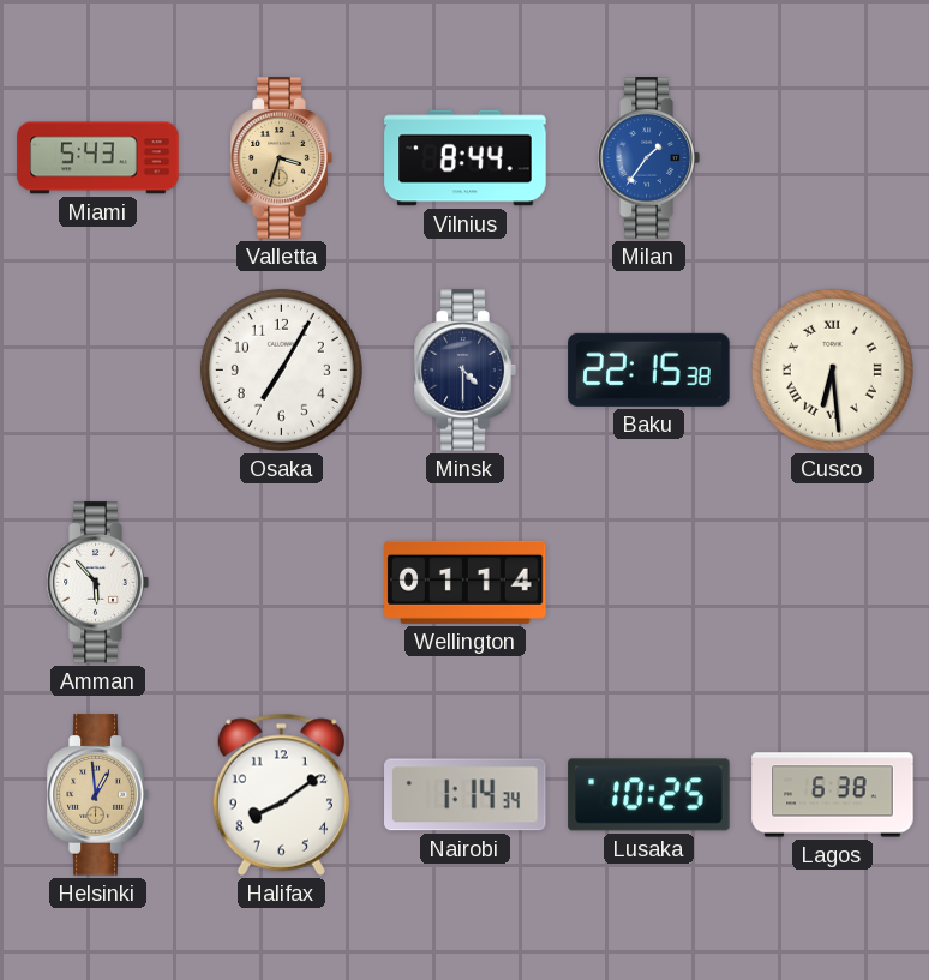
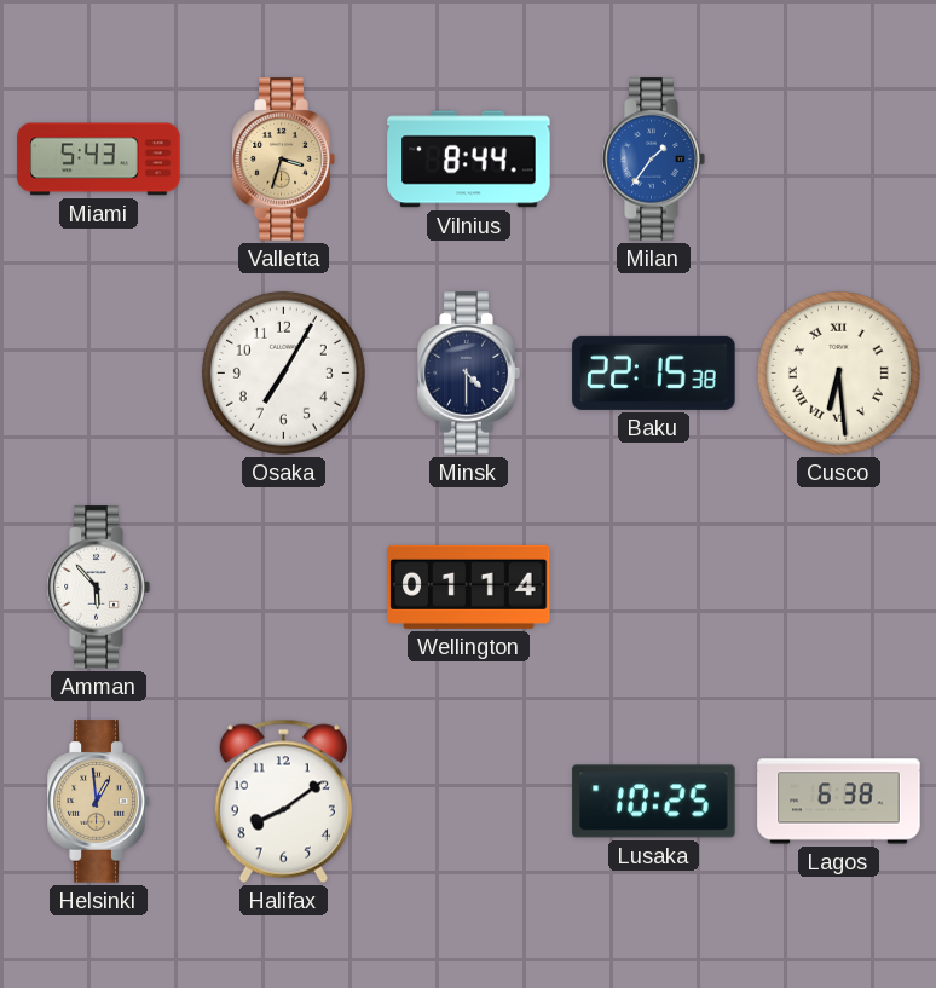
Nairobi: 1:14 -> none (466, 795)
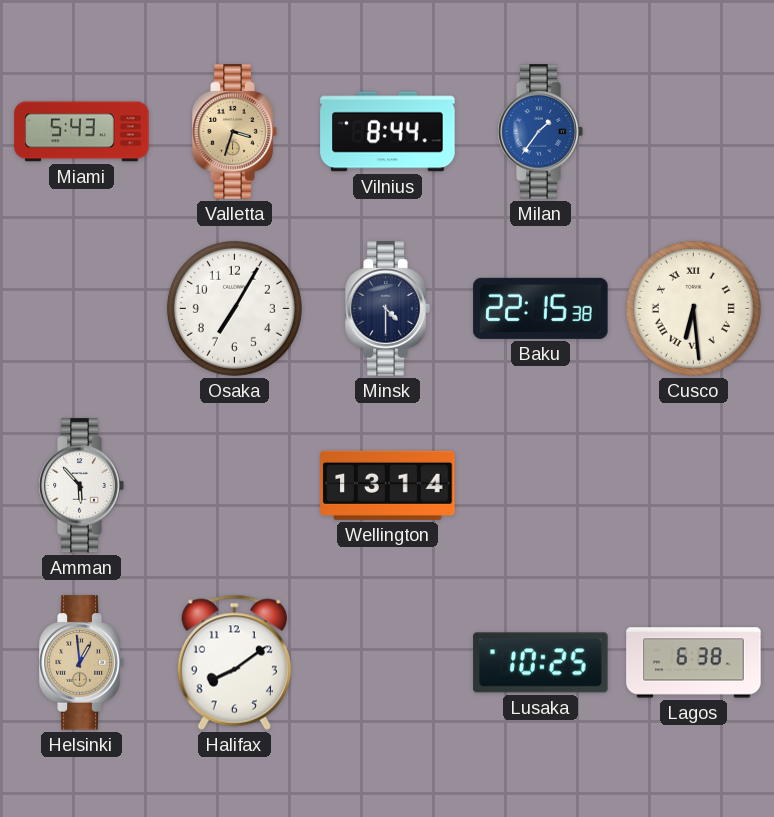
Wellington: 01:14 -> 13:14 (388, 485)
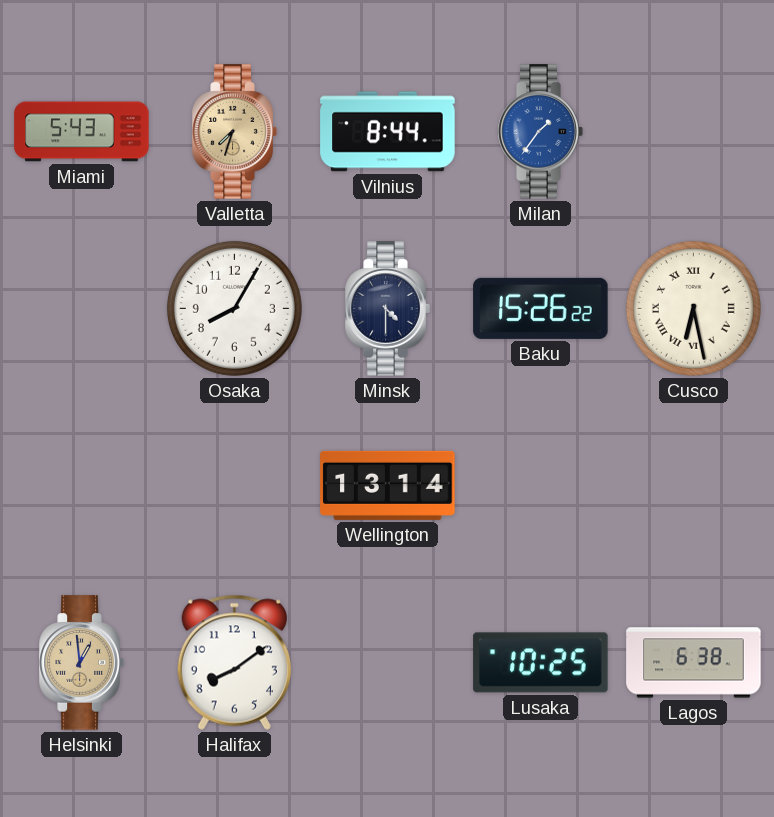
Valletta: 3:33 -> 7:33 (234, 132)
Osaka: 7:05 -> 8:05 (234, 308)
Baku: 22:15 -> 15:26 (541, 308)
Cusco: 6:29 -> 6:28 (693, 308)
Amman: 5:53 -> none (81, 486)
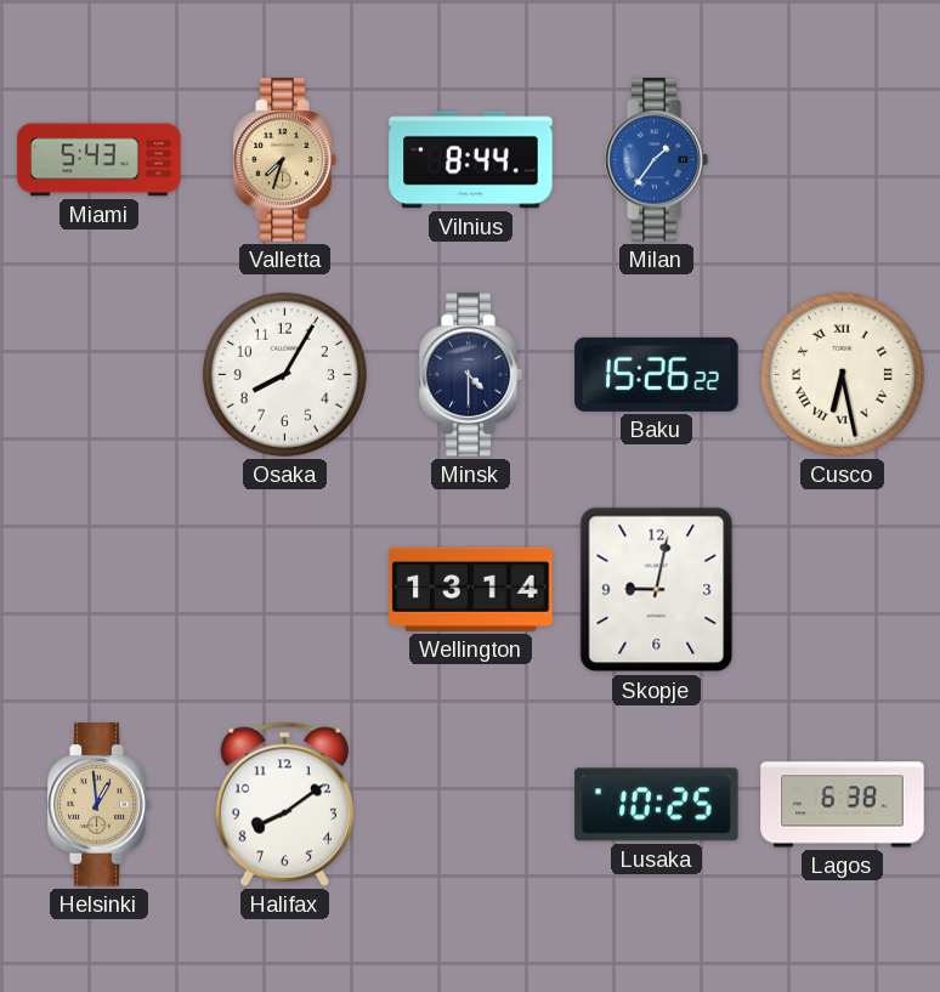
Skopje: none -> 9:02 (657, 590)
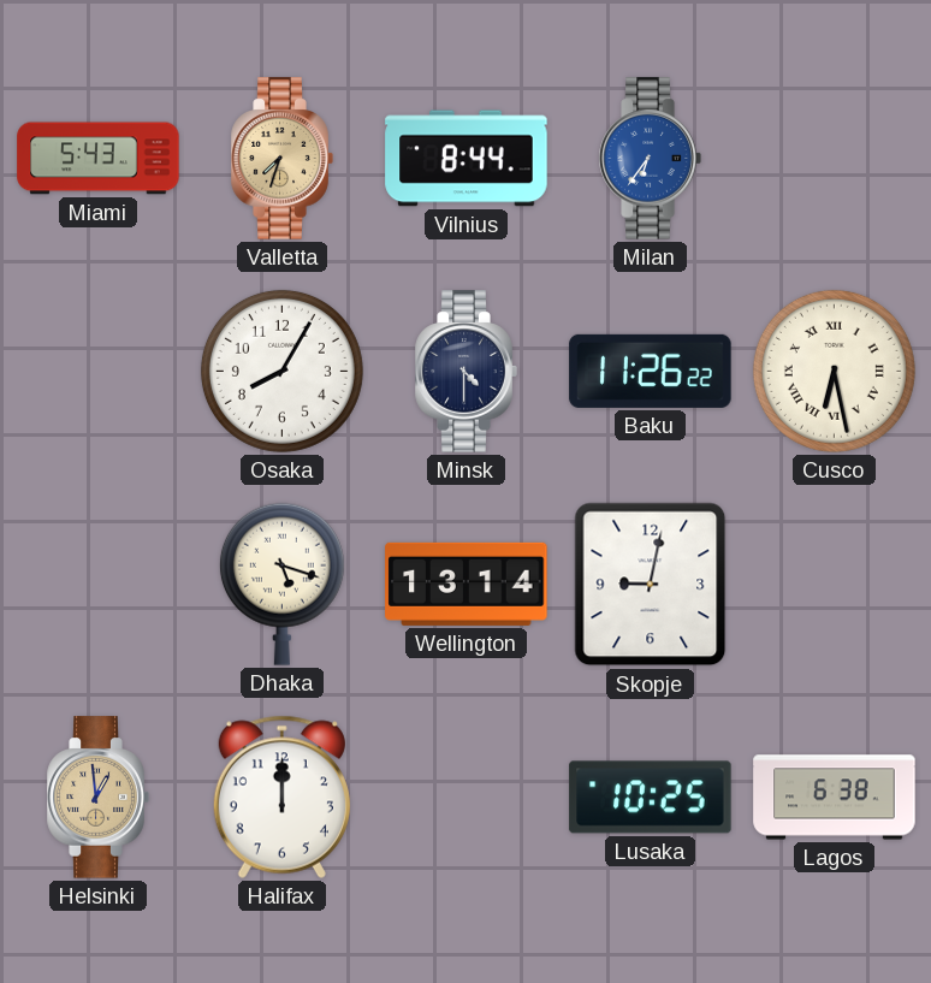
Milan: 1:36 -> 6:36 (650, 159)
Baku: 15:26 -> 11:26 (651, 371)
Dhaka: none -> 5:18 (281, 584)
Halifax: 8:09 -> 12:00 (281, 797)
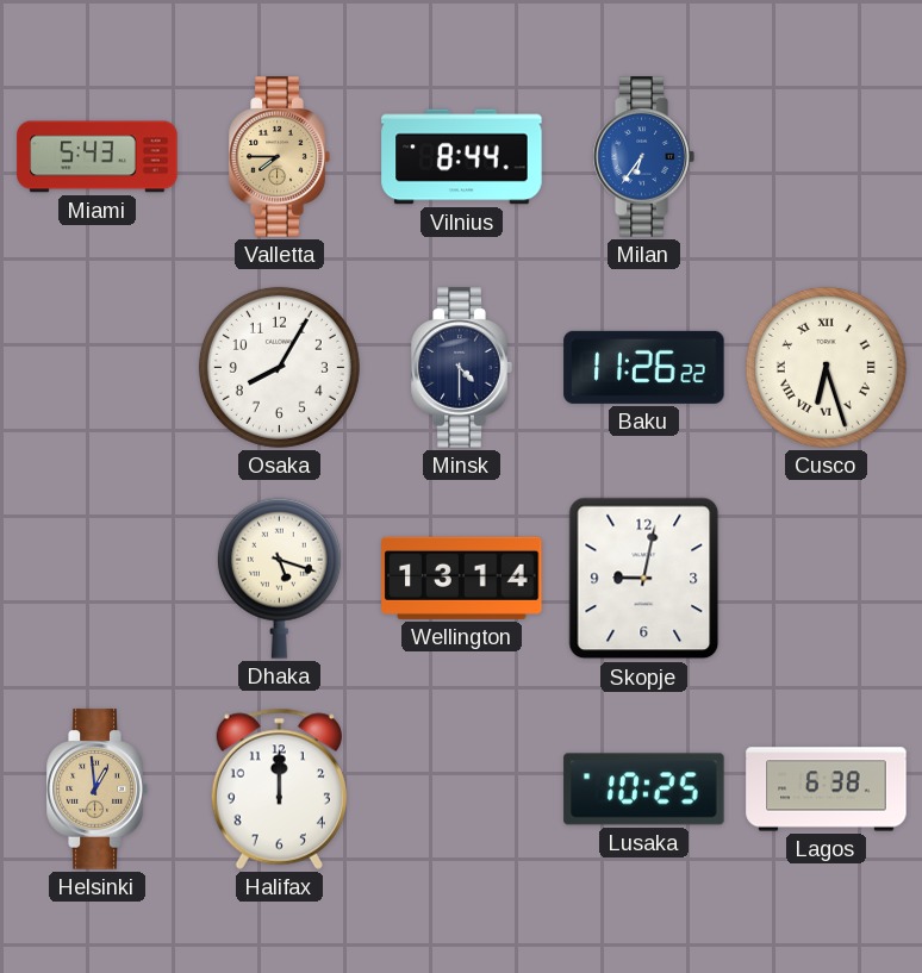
Valletta: 7:33 -> 7:45 (279, 157)
Cusco: 6:28 -> 6:27 (826, 367)
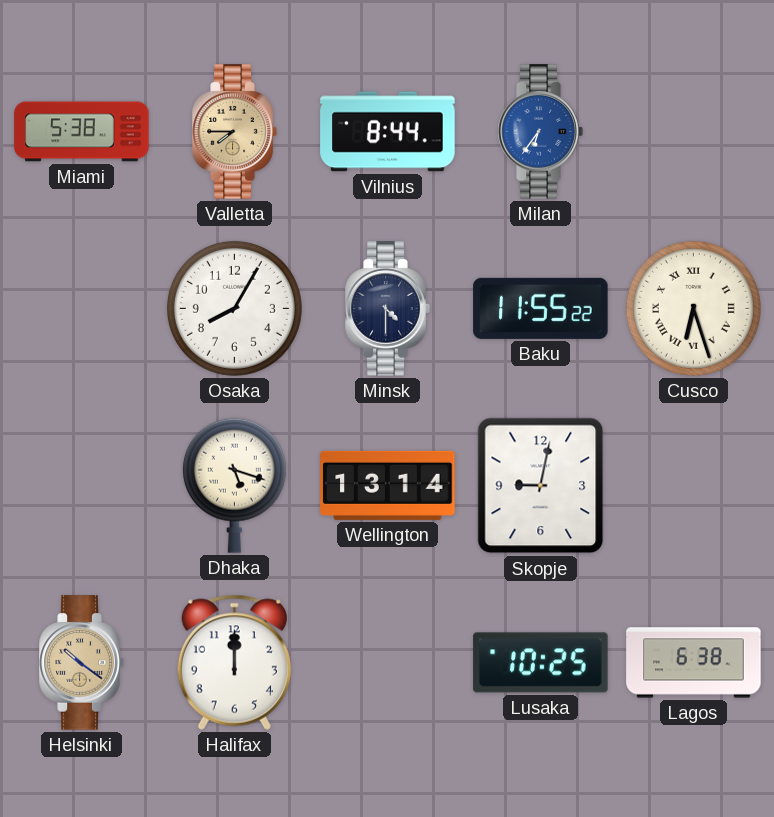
Miami: 5:43 -> 5:38 (82, 132)
Baku: 11:26 -> 11:55 (541, 308)
Helsinki: 12:59 -> 10:21 (81, 663)
